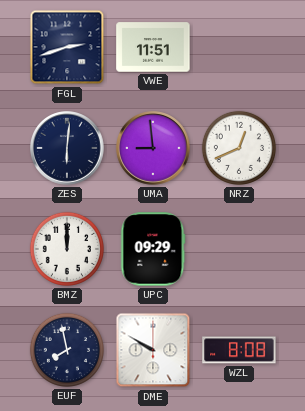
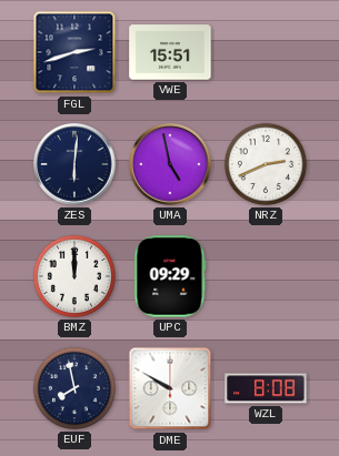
VWE: 11:51 -> 15:51 (170, 52)
UMA: 8:59 -> 4:58 (170, 164)
NRZ: 12:41 -> 2:41 (266, 164)
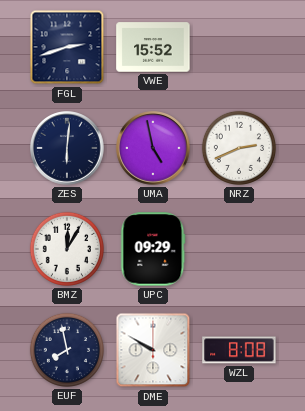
VWE: 15:51 -> 15:52 (153, 47)
BMZ: 12:00 -> 12:05 (67, 249)
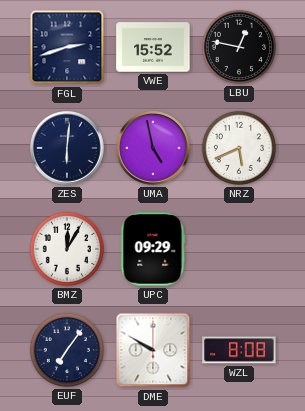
LBU: none -> 12:47 (239, 47)
NRZ: 2:41 -> 5:41 (239, 148)
EUF: 7:58 -> 7:06 (67, 350)
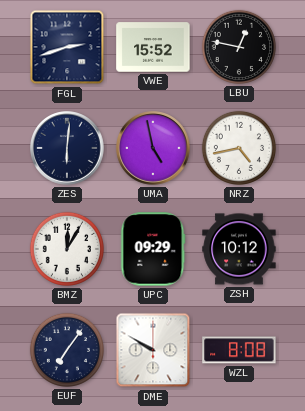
NRZ: 5:41 -> 4:43 (239, 148)
ZSH: none -> 10:12 (239, 249)
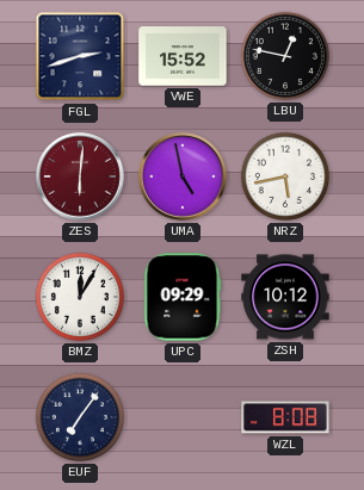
ZES dial: navy -> burgundy (80, 176)
NRZ: 4:43 -> 5:43 (285, 176)
DME: 9:50 -> none (153, 350)
